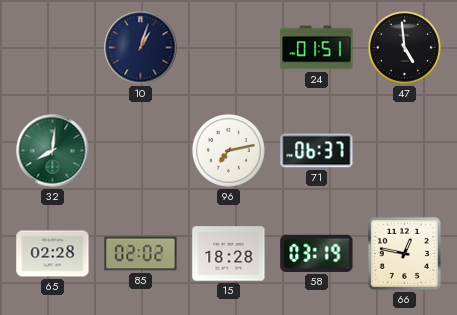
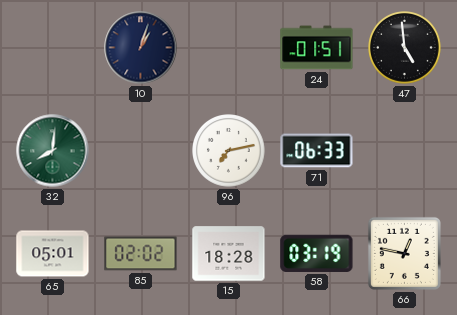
71: 06:37 -> 06:33 (317, 151)
65: 02:28 -> 05:01 (53, 254)
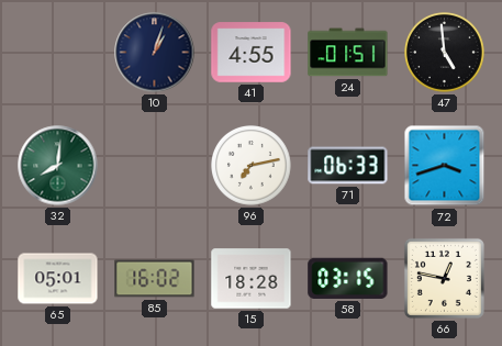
41: none -> 4:55 (252, 53)
72: none -> 3:42 (445, 166)
85: 02:02 -> 16:02 (155, 279)
58: 03:19 -> 03:15 (348, 278)
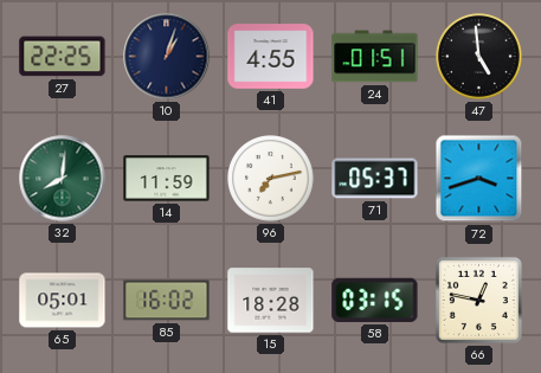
27: none -> 22:25 (63, 57)
14: none -> 11:59 (167, 179)
71: 06:33 -> 05:37 (375, 179)
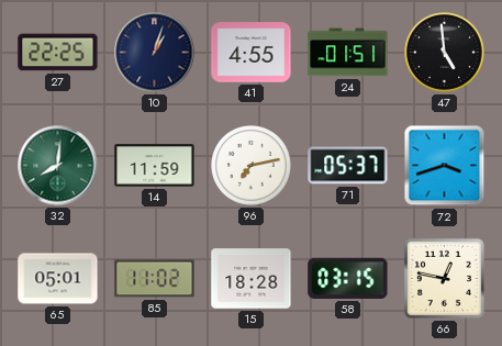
85: 16:02 -> 11:02 (155, 279)
